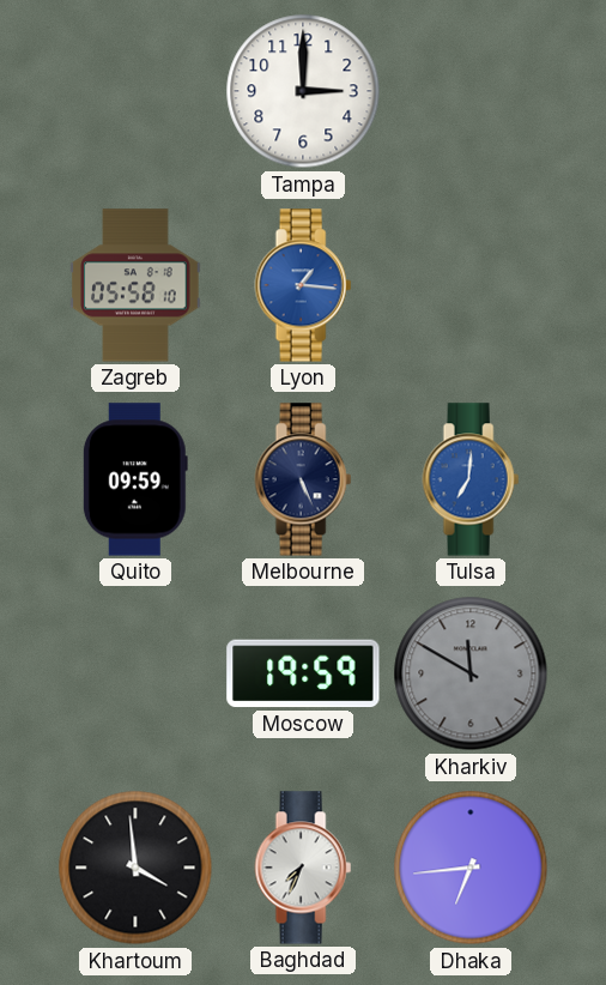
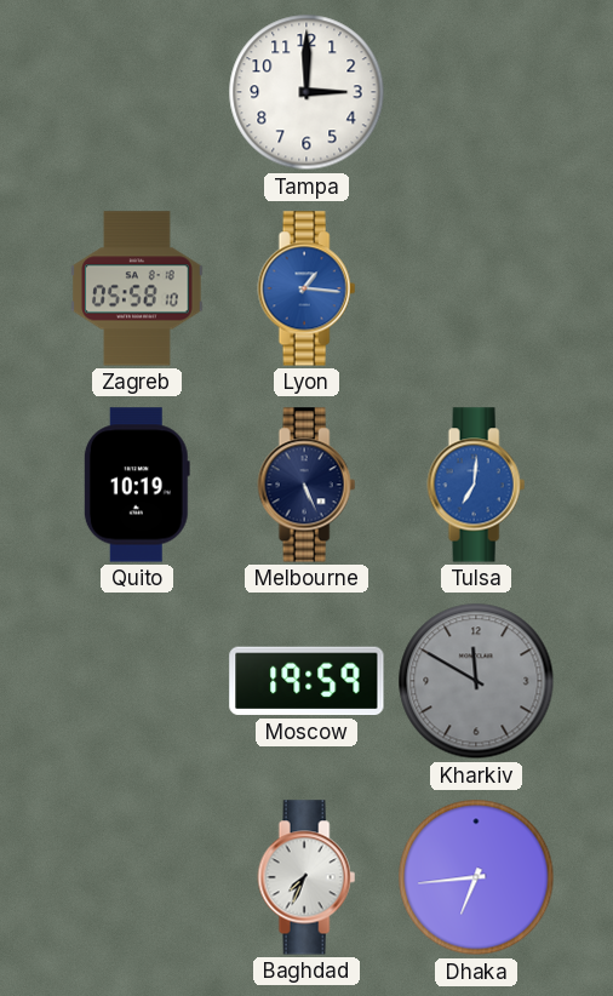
Quito: 09:59 -> 10:19 (137, 485)
Khartoum: 3:59 -> none (135, 868)
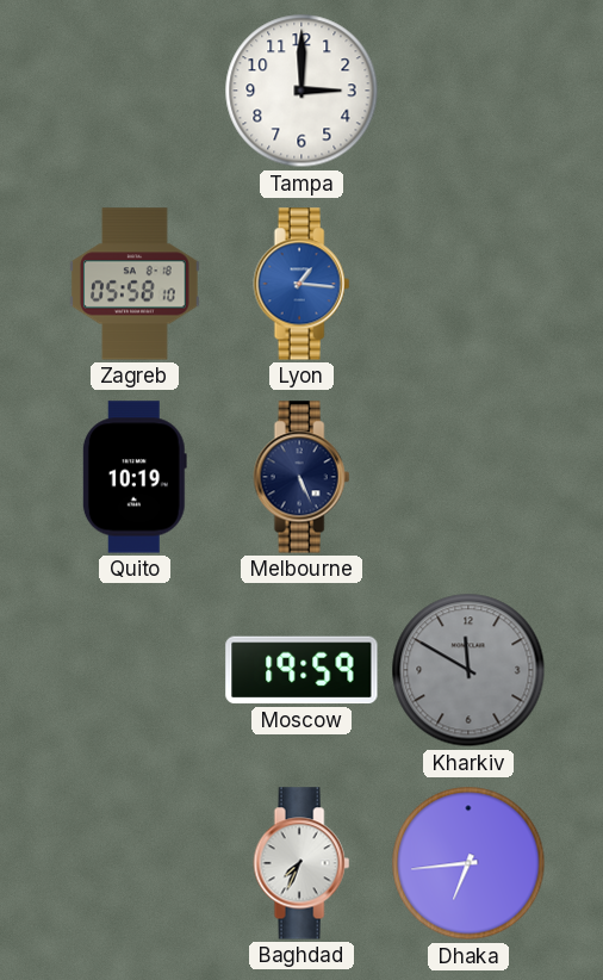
Tulsa: 7:01 -> none (476, 485)
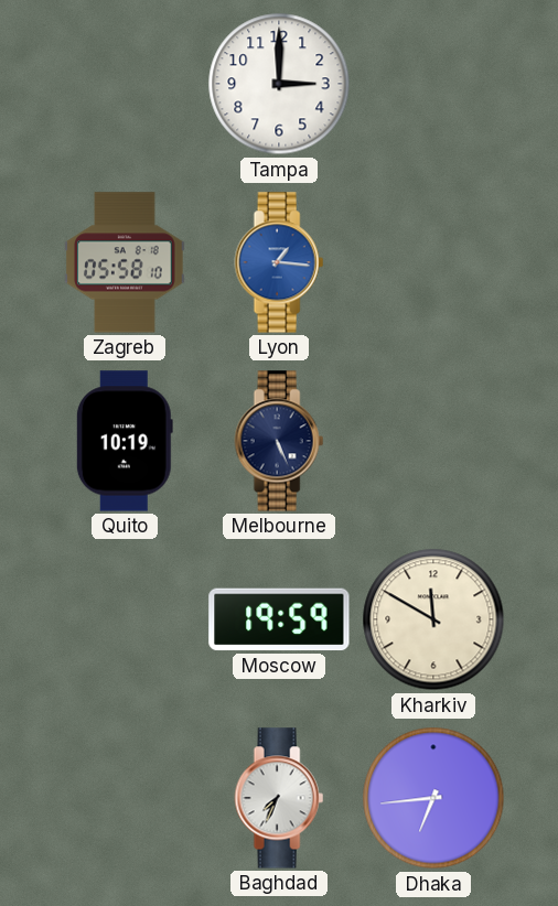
Kharkiv dial: grey -> cream (433, 619)
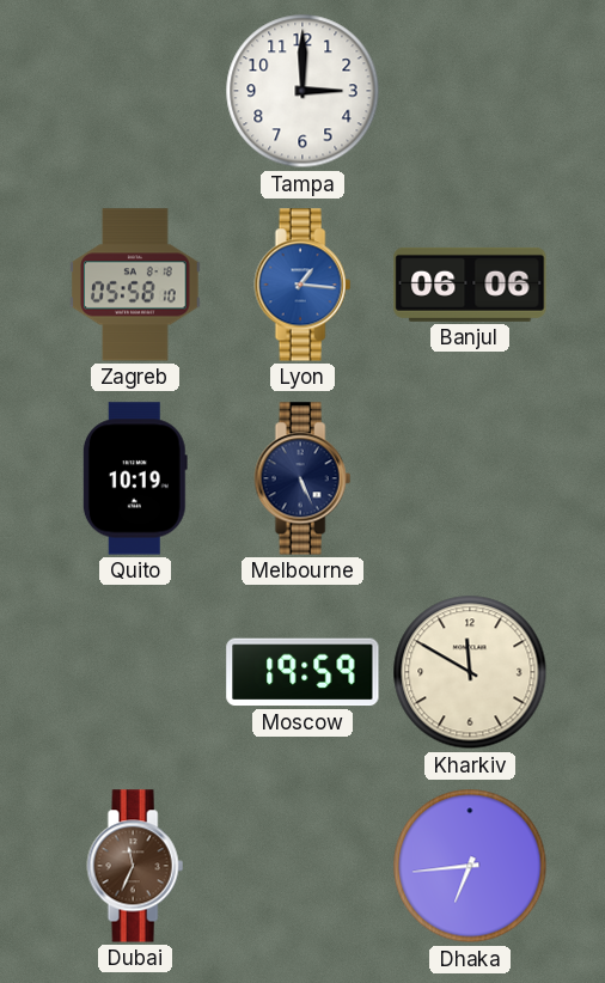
Banjul: none -> 06:06 (470, 285)
Dubai: none -> 11:34 (135, 866)
Baghdad: 7:34 -> none (279, 798)
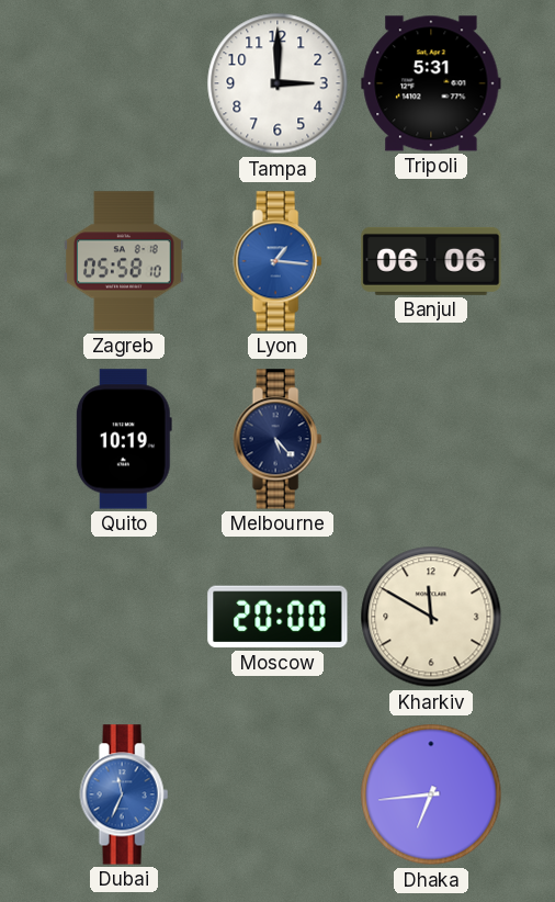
Tripoli: none -> 5:31 (431, 83)
Melbourne: 5:26 -> 5:23 (277, 439)
Moscow: 19:59 -> 20:00 (277, 617)
Dubai dial: brown -> blue (124, 794)
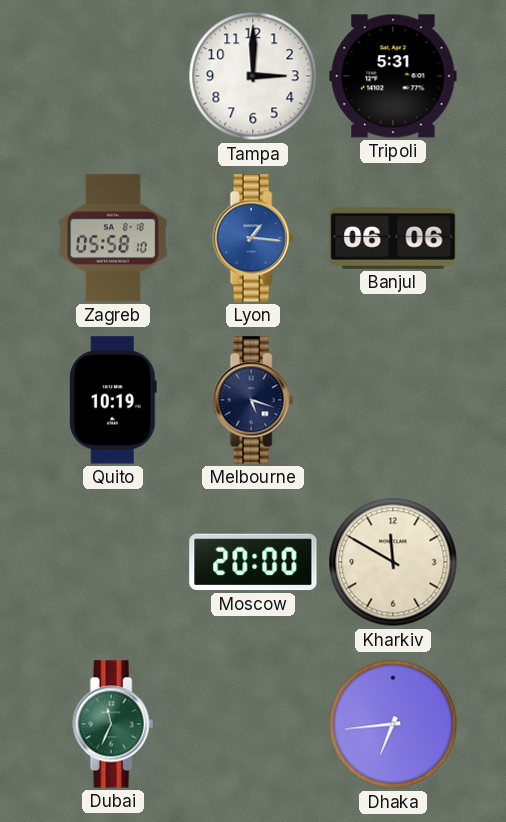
Melbourne: 5:23 -> 5:18 (253, 400)
Dubai dial: blue -> green (113, 724)
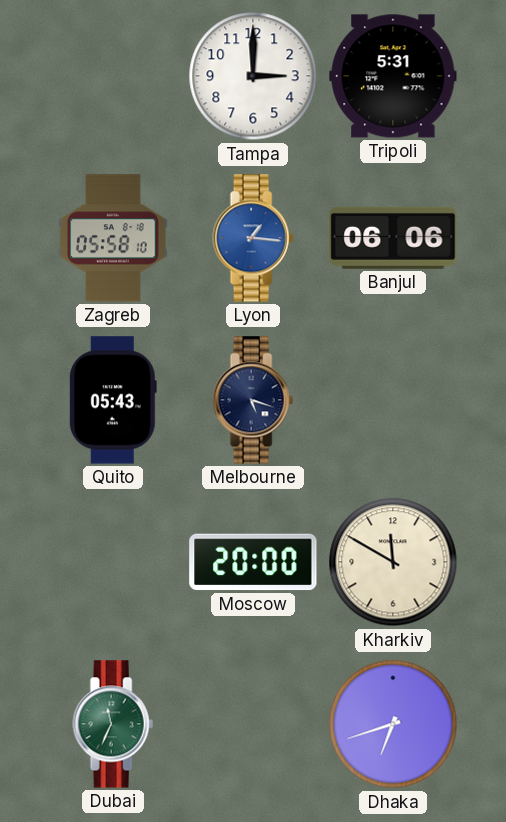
Quito: 10:19 -> 05:43 (113, 400)
Dhaka: 6:44 -> 6:42 (393, 724)
